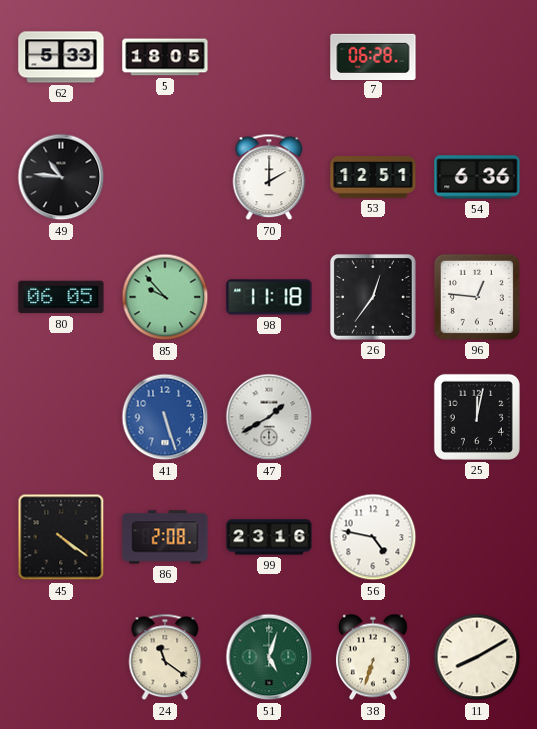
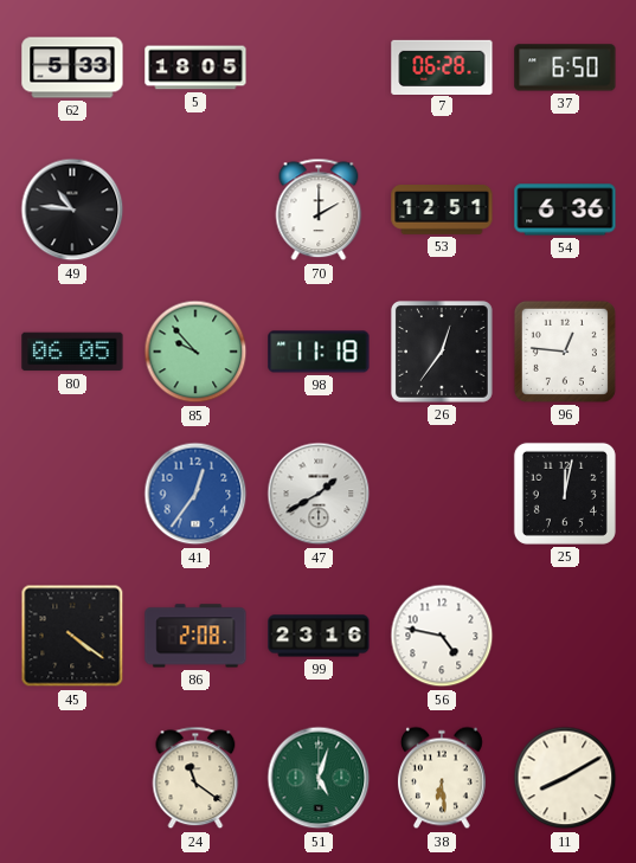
37: none -> 6:50 (565, 67)
41: 5:27 -> 12:36 (195, 494)
38: 6:33 -> 6:29 (442, 778)
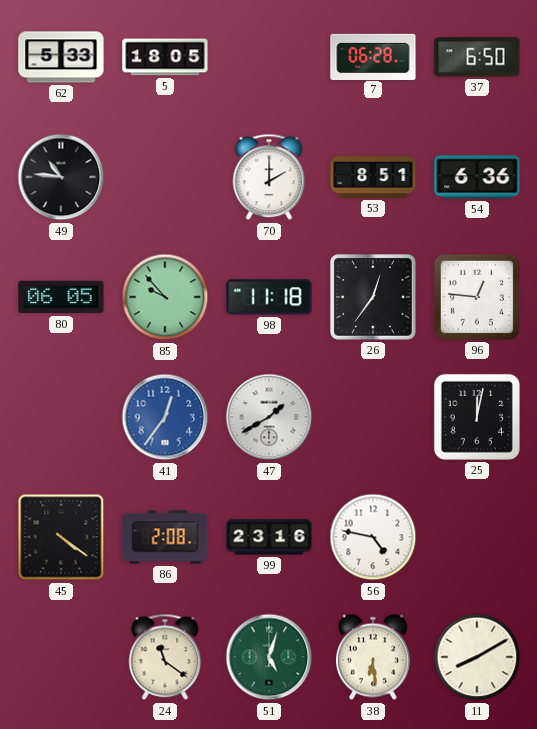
53: 12:51 -> 8:51 (373, 178)
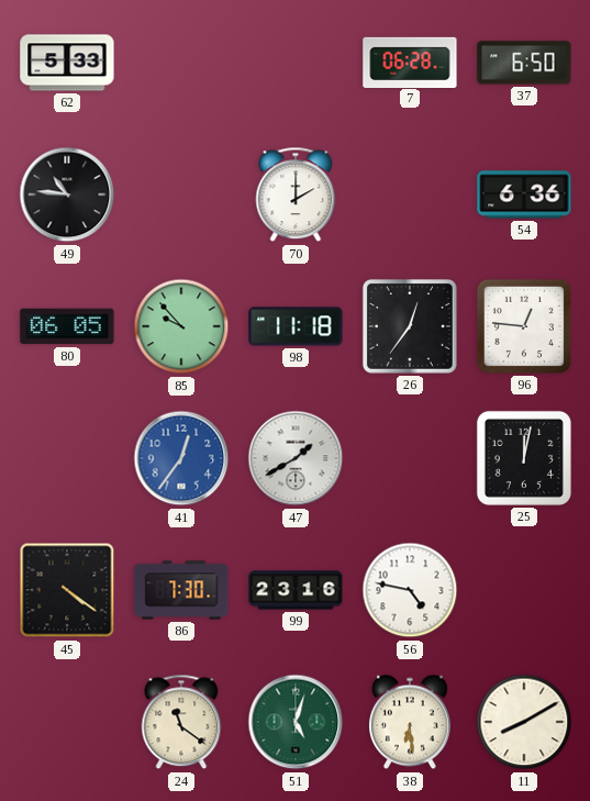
5: 18:05 -> none (165, 57)
53: 8:51 -> none (373, 178)
86: 2:08 -> 7:30 (181, 590)
